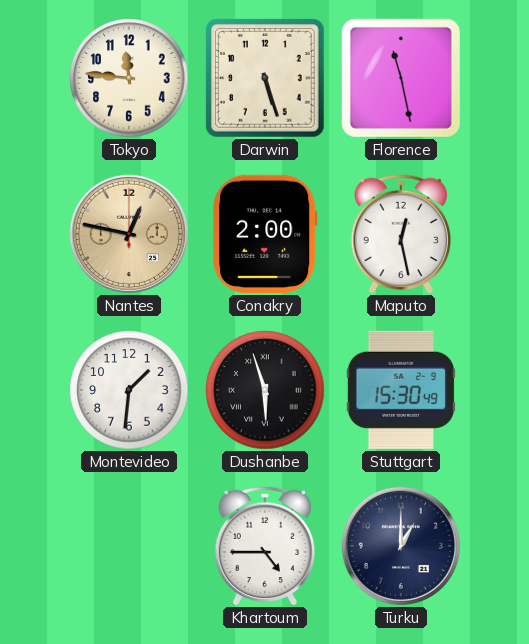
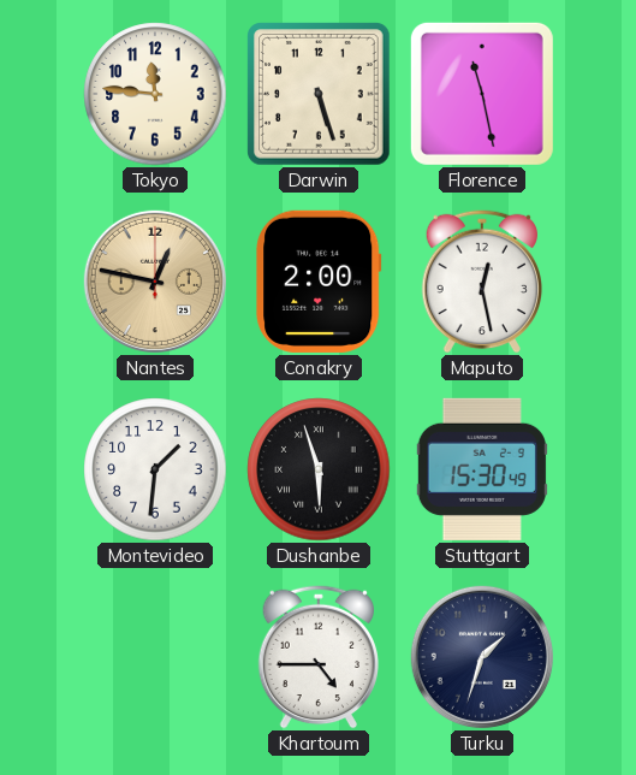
Turku: 1:00 -> 1:33 (482, 657)
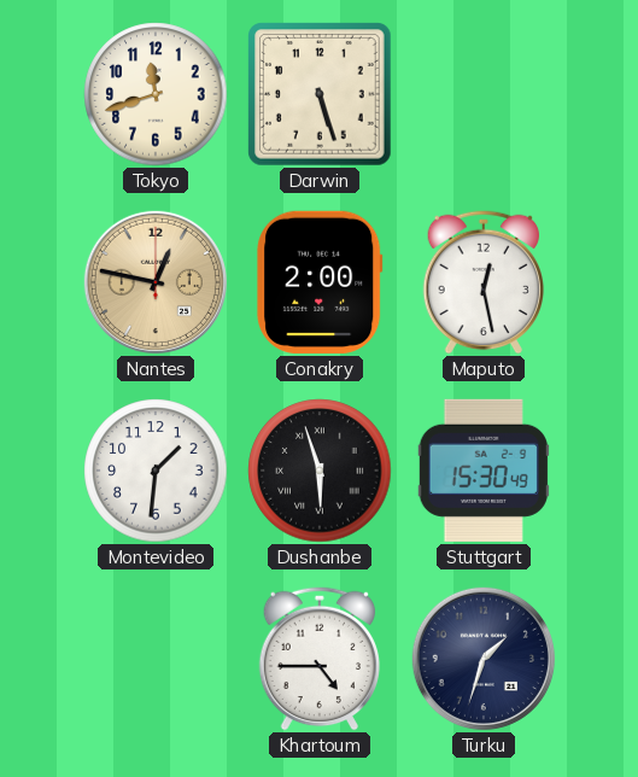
Tokyo: 11:46 -> 11:42 (156, 94)
Florence: 11:28 -> none (482, 94)
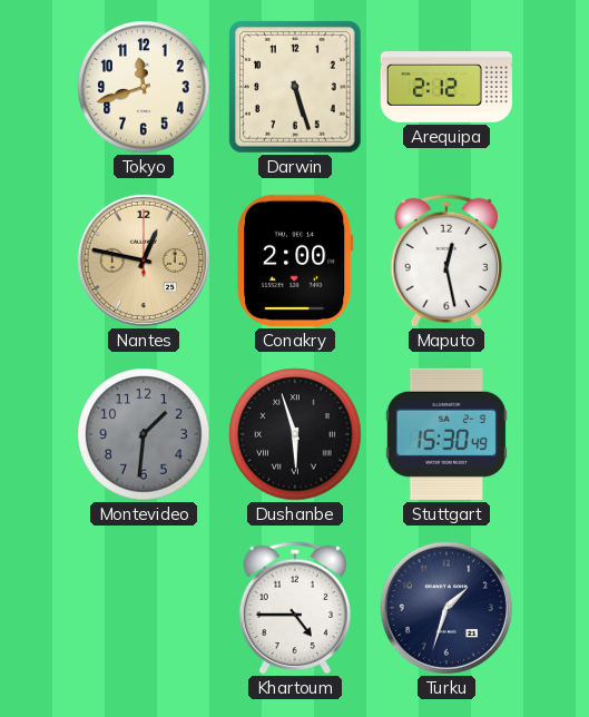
Arequipa: none -> 2:12 (446, 88)
Montevideo dial: white -> grey (144, 434)
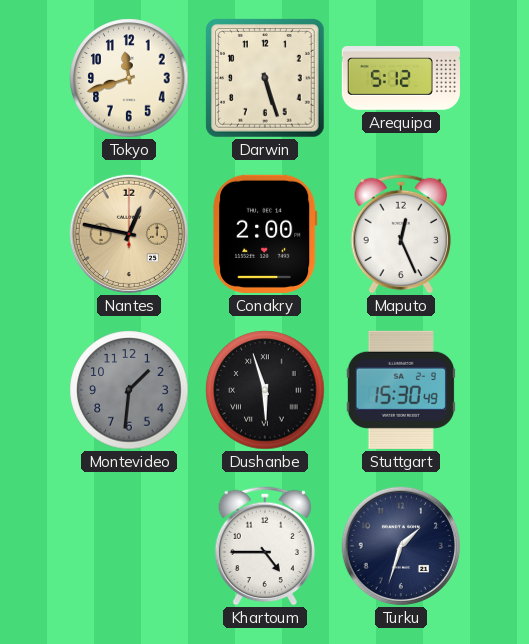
Arequipa: 2:12 -> 5:12 (401, 79)
Maputo: 12:28 -> 12:26 (401, 234)
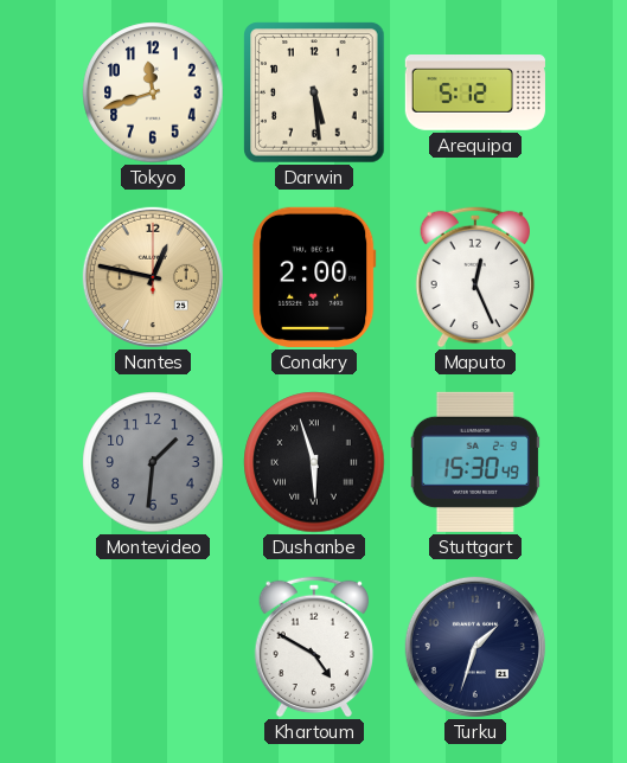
Darwin: 5:27 -> 5:29 (314, 92)
Khartoum: 4:45 -> 4:50 (314, 647)
